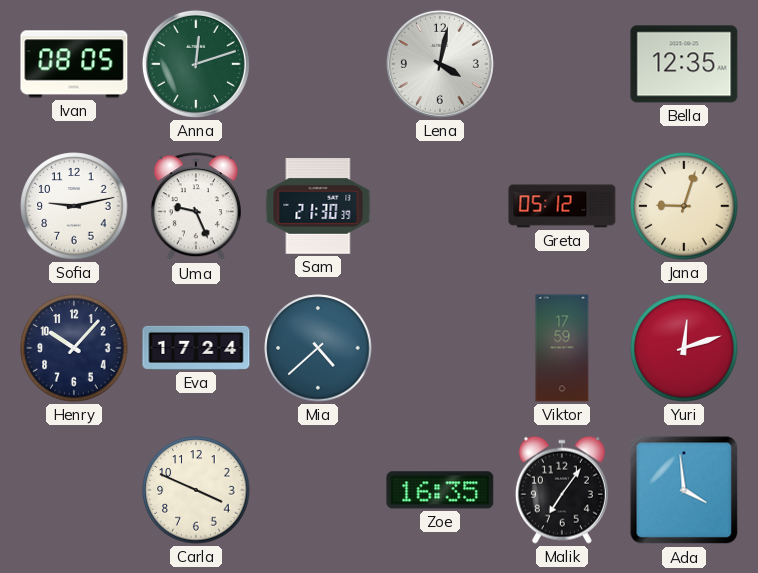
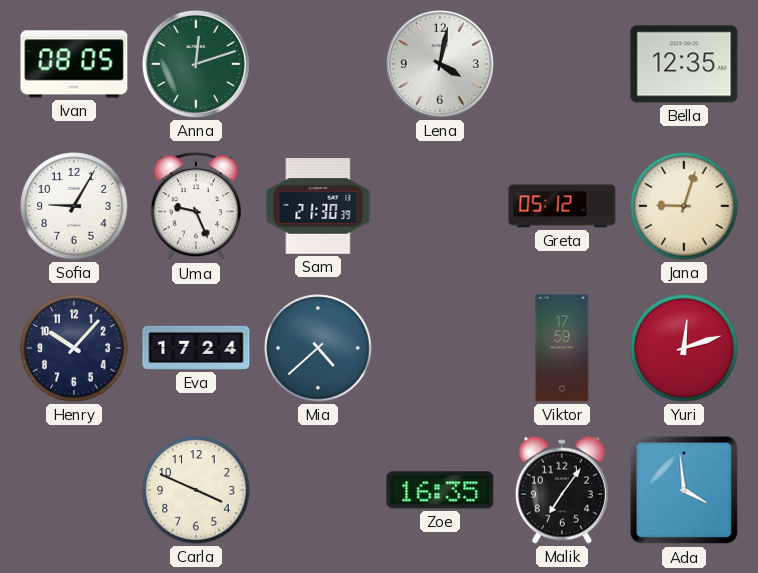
Sofia: 9:13 -> 9:05 (74, 206)
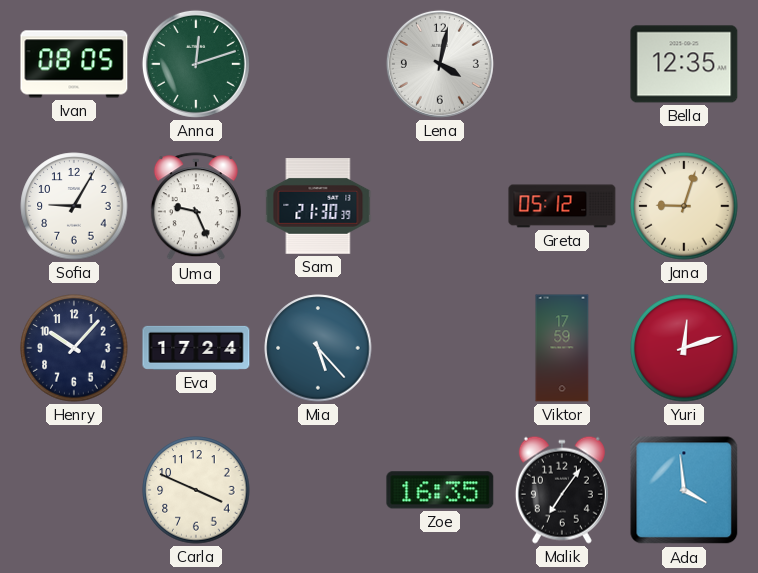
Mia: 4:38 -> 5:23 (318, 348)
